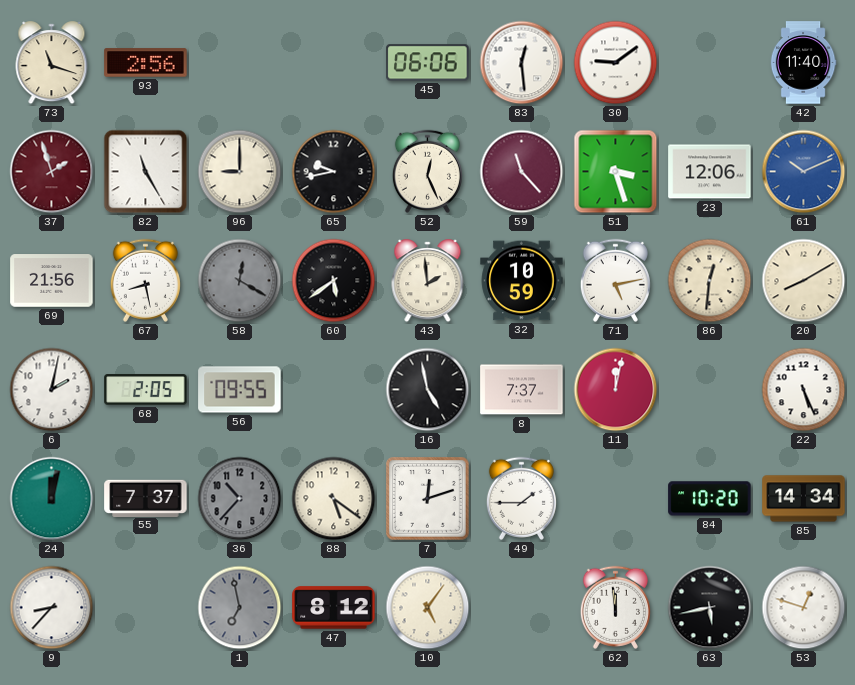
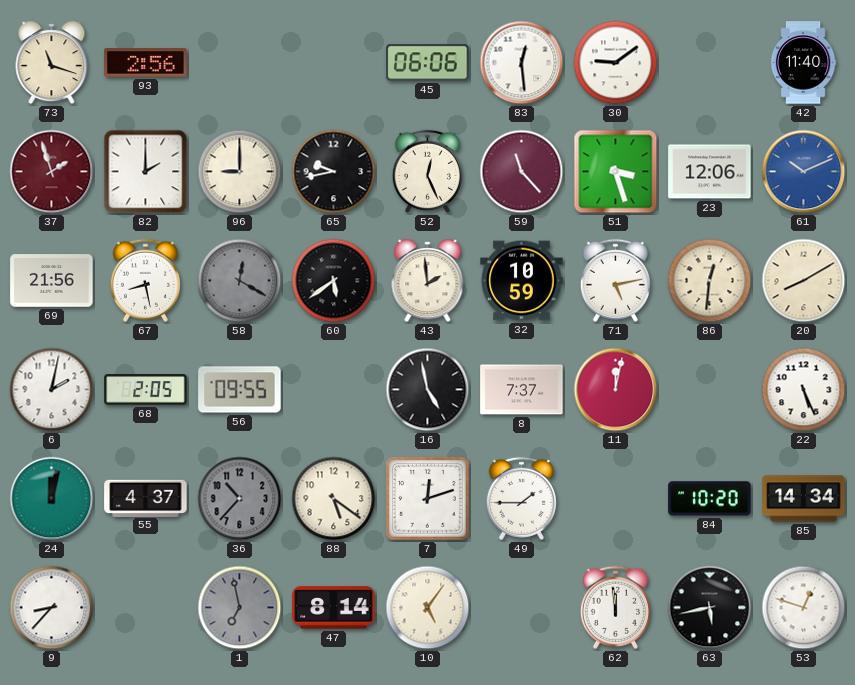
82: 11:25 -> 2:00 (146, 172)
55: 7:37 -> 4:37 (146, 498)
47: 8:12 -> 8:14 (334, 608)
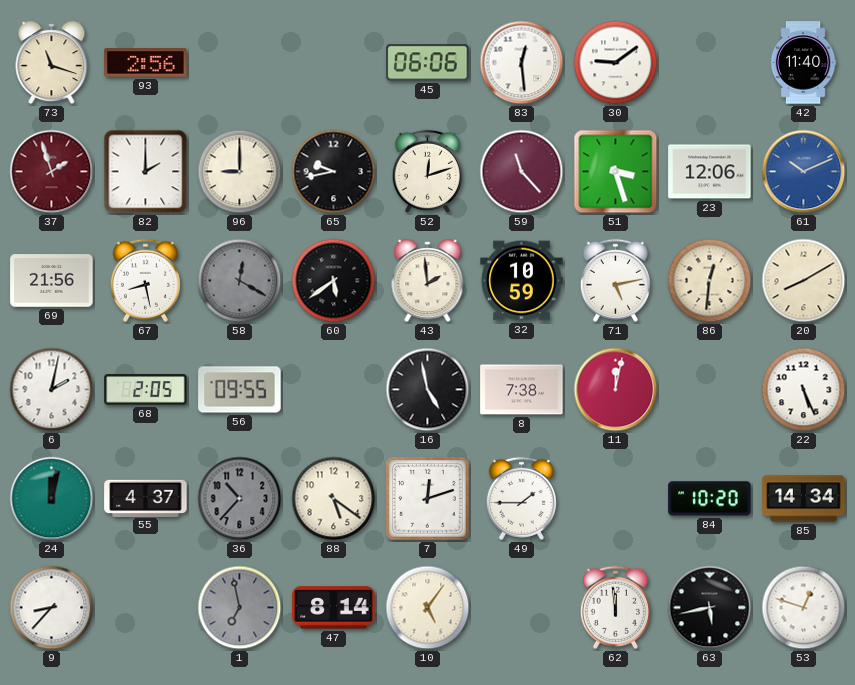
52: 12:26 -> 12:12 (427, 171)
8: 7:37 -> 7:38 (522, 390)
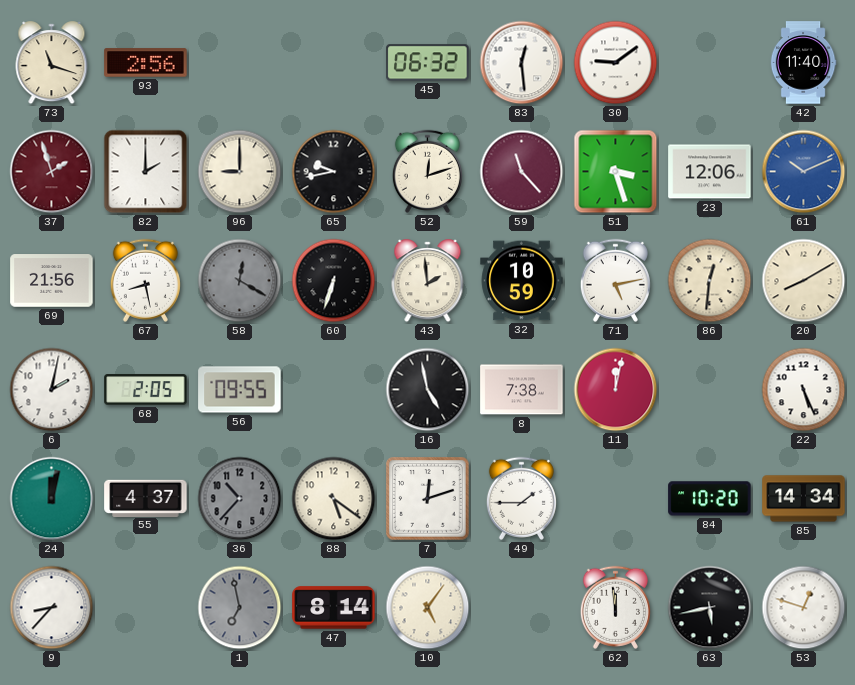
45: 06:06 -> 06:32 (428, 63)
60: 5:39 -> 6:33 (334, 281)
